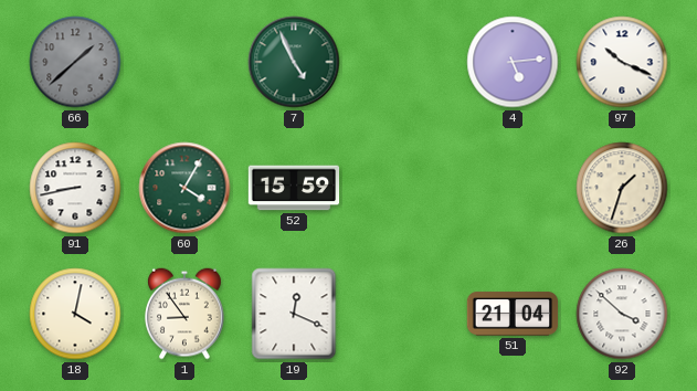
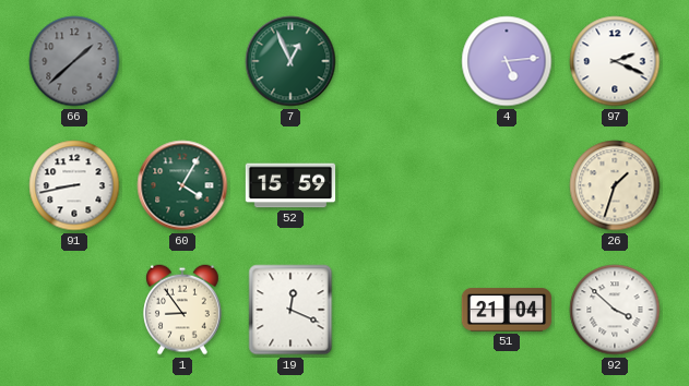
7: 4:56 -> 12:56 (290, 61)
97: 10:19 -> 2:19 (615, 61)
18: 4:02 -> none (75, 314)
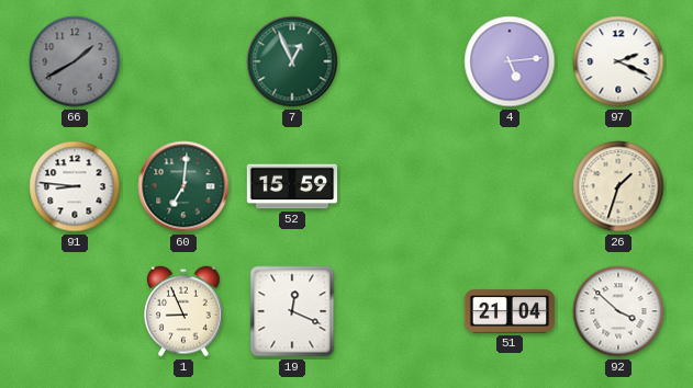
66: 1:38 -> 1:40 (75, 61)
91: 8:43 -> 8:46 (75, 186)
60: 4:05 -> 7:01 (183, 186)
1: 8:54 -> 8:56 (185, 311)
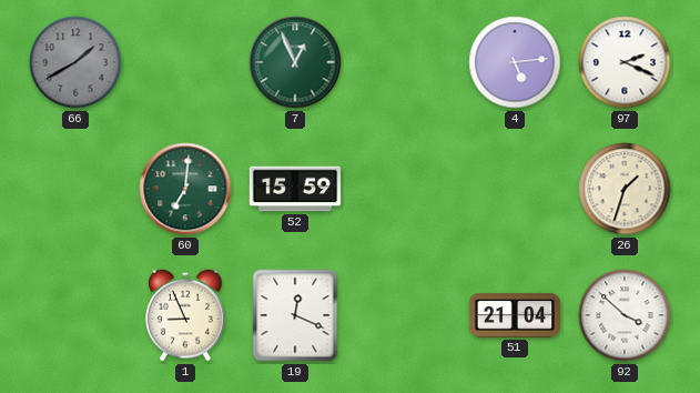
91: 8:46 -> none (75, 186)
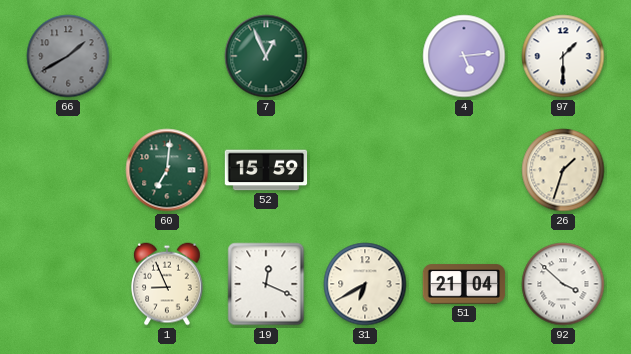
97: 2:19 -> 1:30 (563, 56)
31: none -> 6:40 (365, 284)
